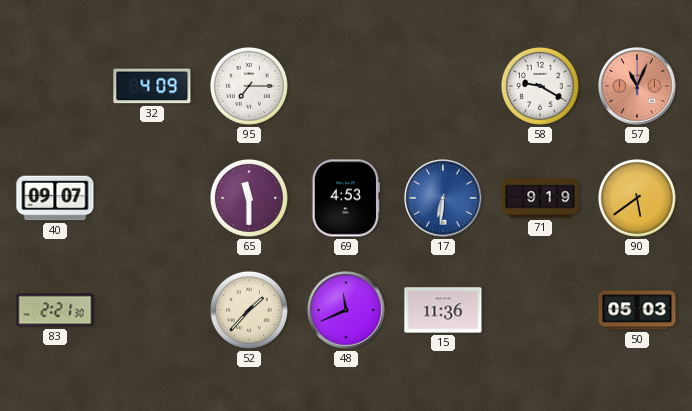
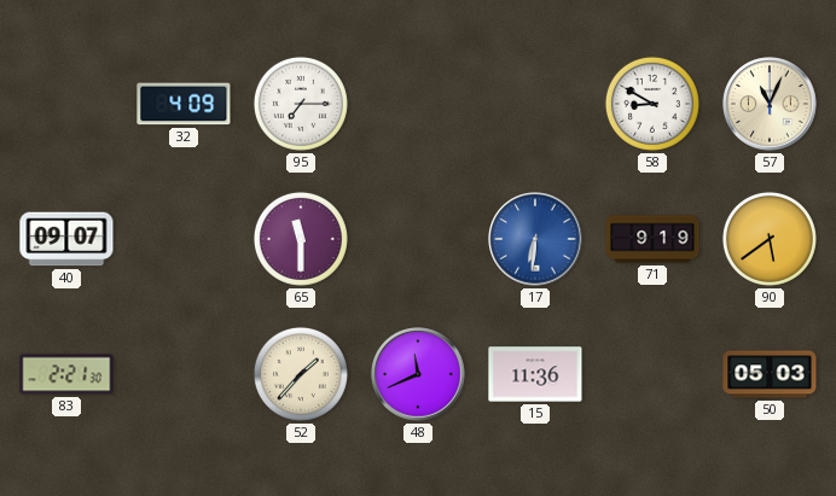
58: 9:20 -> 8:50 (652, 104)
57 dial: salmon -> cream (770, 104)
69: 4:53 -> none (346, 198)
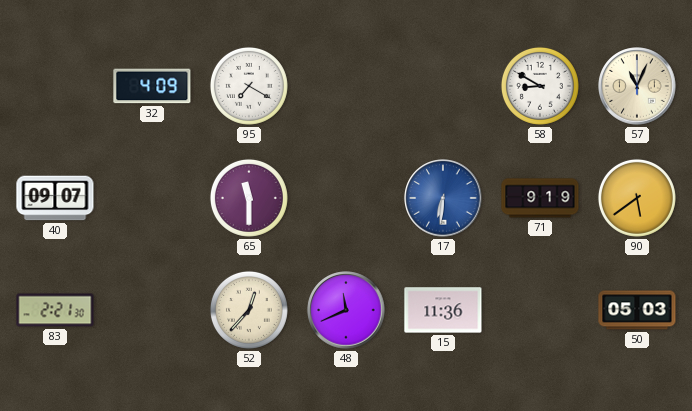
95: 7:15 -> 7:20 (249, 86)
52: 1:37 -> 12:37 (249, 310)
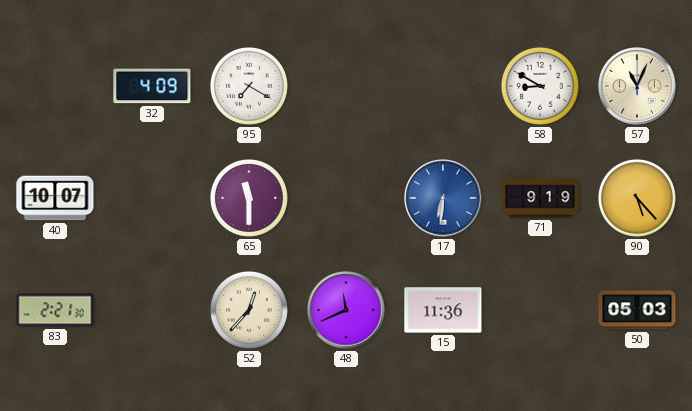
40: 09:07 -> 10:07 (55, 198)
90: 5:39 -> 5:23 (637, 198)
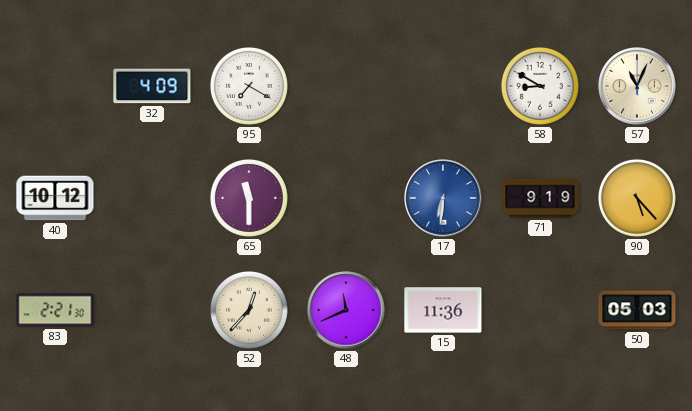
40: 10:07 -> 10:12 (55, 198)
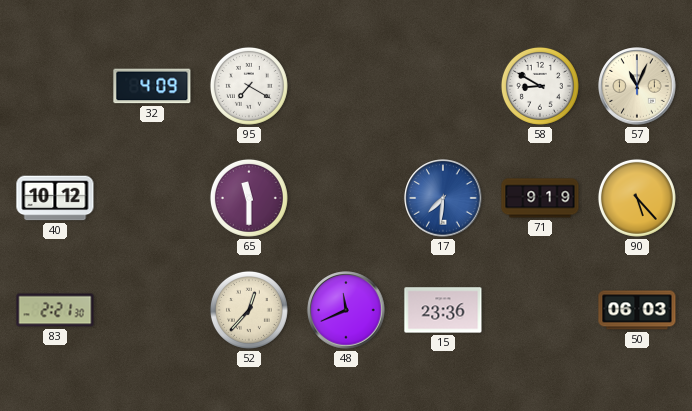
17: 6:31 -> 7:31 (443, 198)
15: 11:36 -> 23:36 (443, 310)
50: 05:03 -> 06:03 (637, 310)
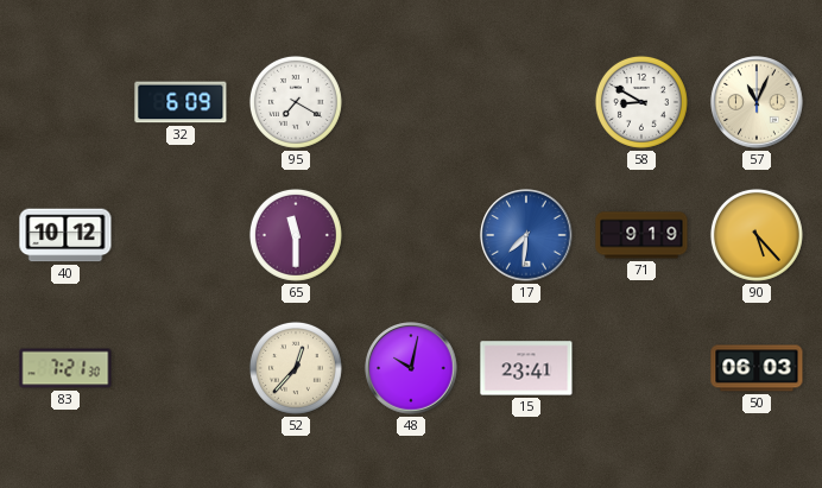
32: 4:09 -> 6:09 (181, 102)
83: 2:21 -> 7:21 (65, 368)
48: 11:41 -> 10:02 (411, 368)
15: 23:36 -> 23:41 (526, 368)
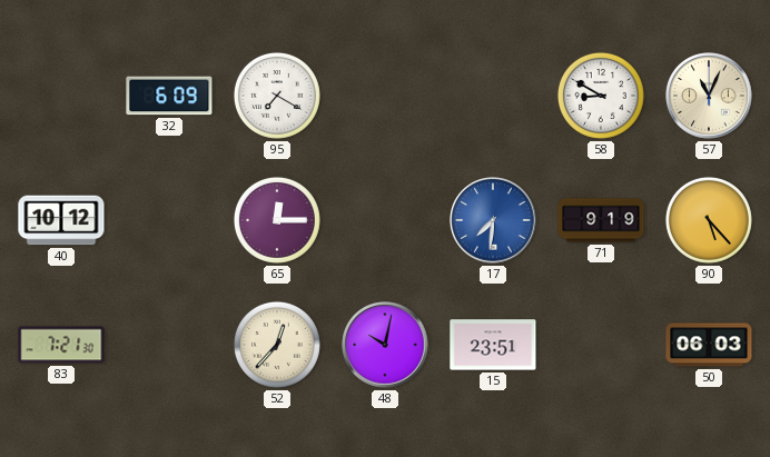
65: 11:30 -> 12:15 (277, 220)
15: 23:41 -> 23:51 (493, 345)
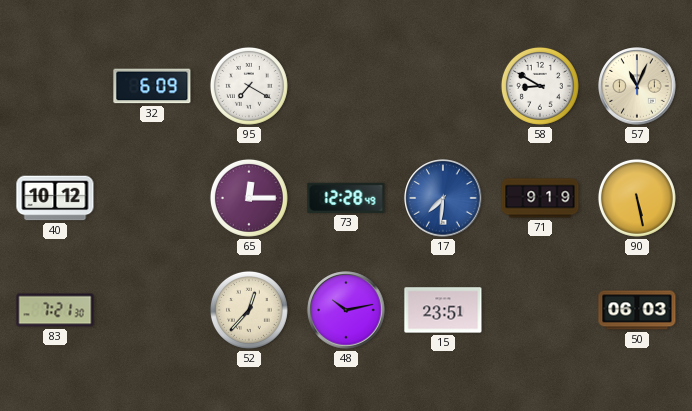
73: none -> 12:28 (346, 198)
90: 5:23 -> 5:28 (637, 198)
48: 10:02 -> 10:13 (346, 310)
